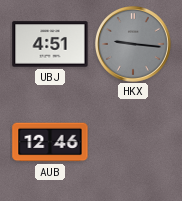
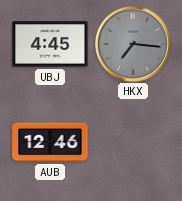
UBJ: 4:51 -> 4:45 (50, 44)
HKX: 9:16 -> 7:16 (134, 45)
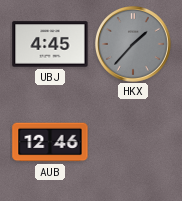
HKX: 7:16 -> 1:37 (134, 45)
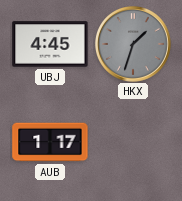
HKX: 1:37 -> 1:33 (134, 45)
AUB: 12:46 -> 1:17 (50, 142)
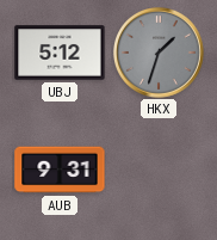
UBJ: 4:45 -> 5:12 (60, 53)
AUB: 1:17 -> 9:31 (60, 170)
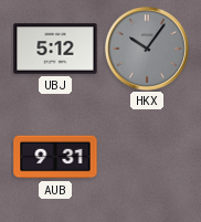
HKX: 1:33 -> 10:06 (148, 50)
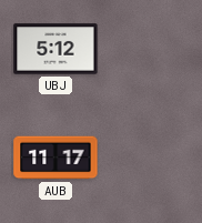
HKX: 10:06 -> none (148, 50)
AUB: 9:31 -> 11:17 (55, 158)
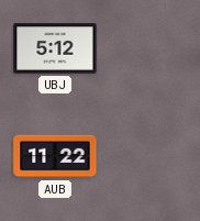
AUB: 11:17 -> 11:22 (55, 156)
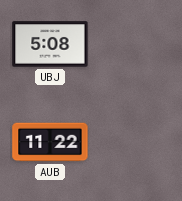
UBJ: 5:12 -> 5:08 (50, 44)
